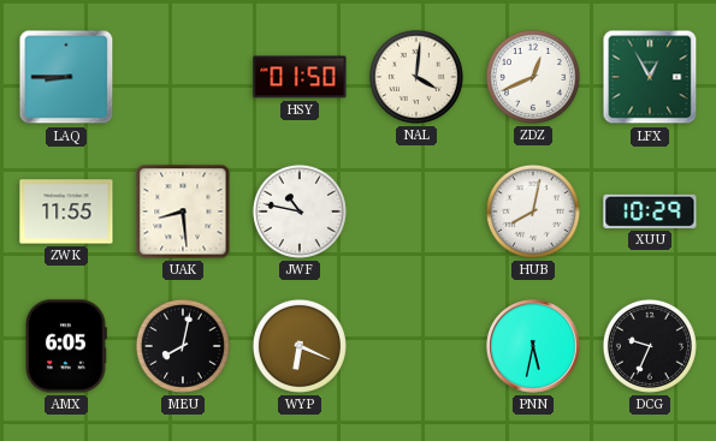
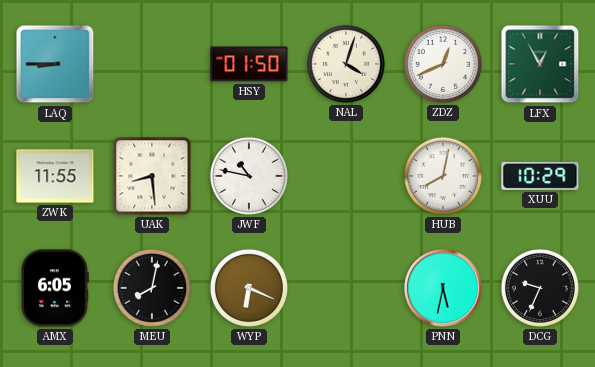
NAL: 4:01 -> 4:03 (346, 64)
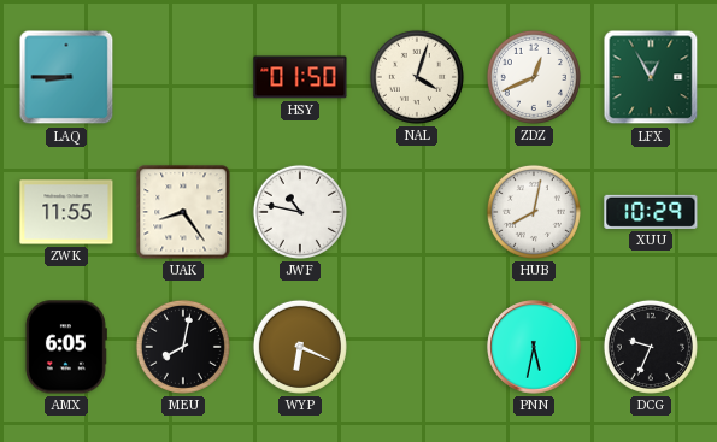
UAK: 8:29 -> 8:24 (183, 212)
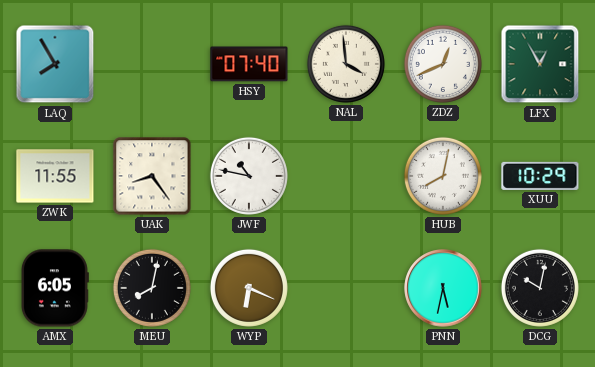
LAQ: 8:45 -> 7:55 (55, 64)
HSY: 01:50 -> 07:40 (249, 64)
NAL: 4:03 -> 3:59 (346, 64)
DCG: 9:34 -> 10:02 (540, 288)
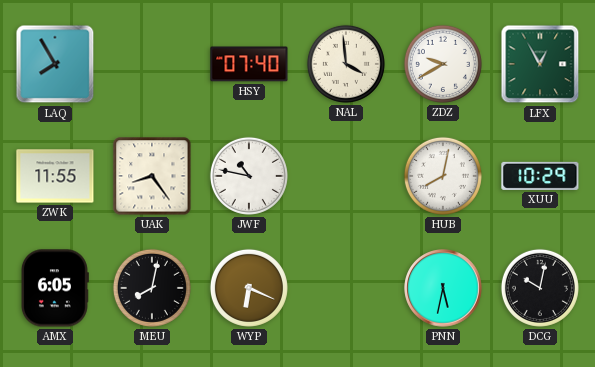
ZDZ: 12:41 -> 9:40 (443, 64)
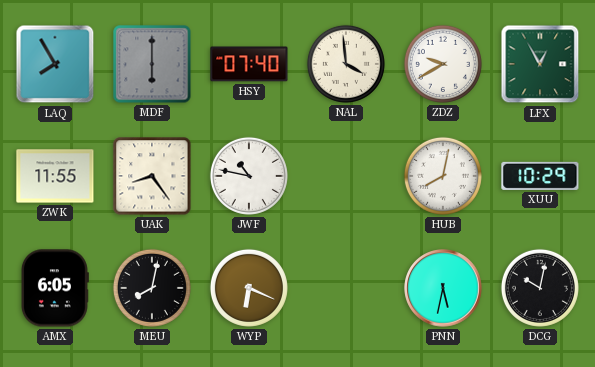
MDF: none -> 6:00 (152, 64)
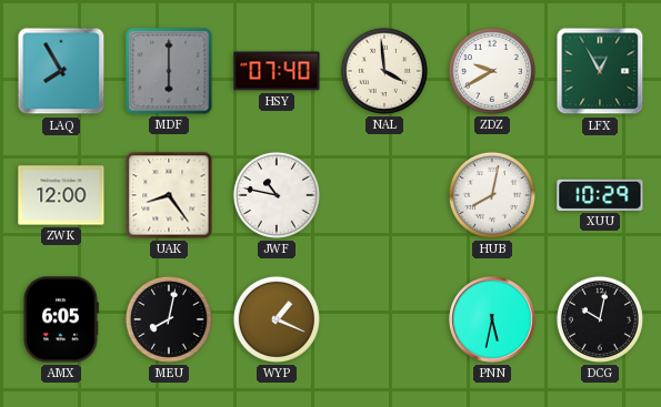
ZWK: 11:55 -> 12:00 (61, 195)
WYP: 6:19 -> 1:19 (277, 319)
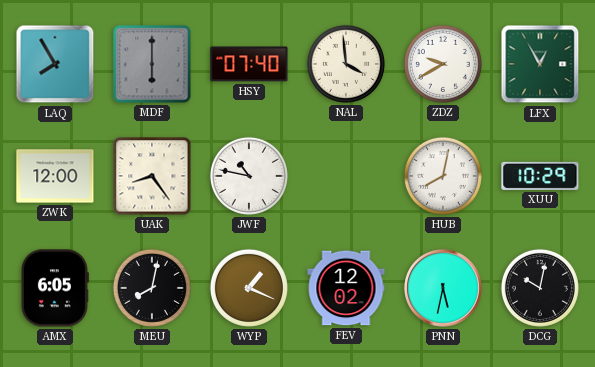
FEV: none -> 12:02 (346, 288)
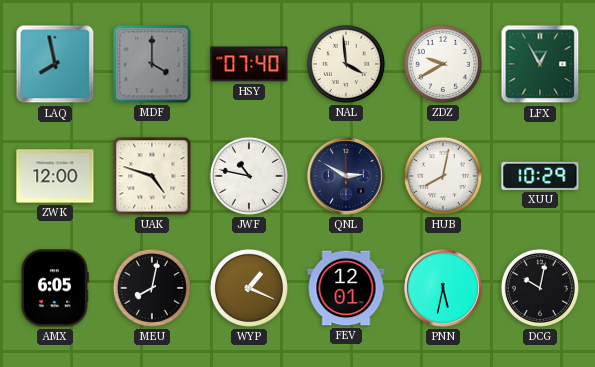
LAQ: 7:55 -> 7:58 (55, 64)
MDF: 6:00 -> 4:00 (152, 64)
UAK: 8:24 -> 4:48 (152, 176)
QNL: none -> 2:50 (346, 176)
FEV: 12:02 -> 12:01 (346, 288)
